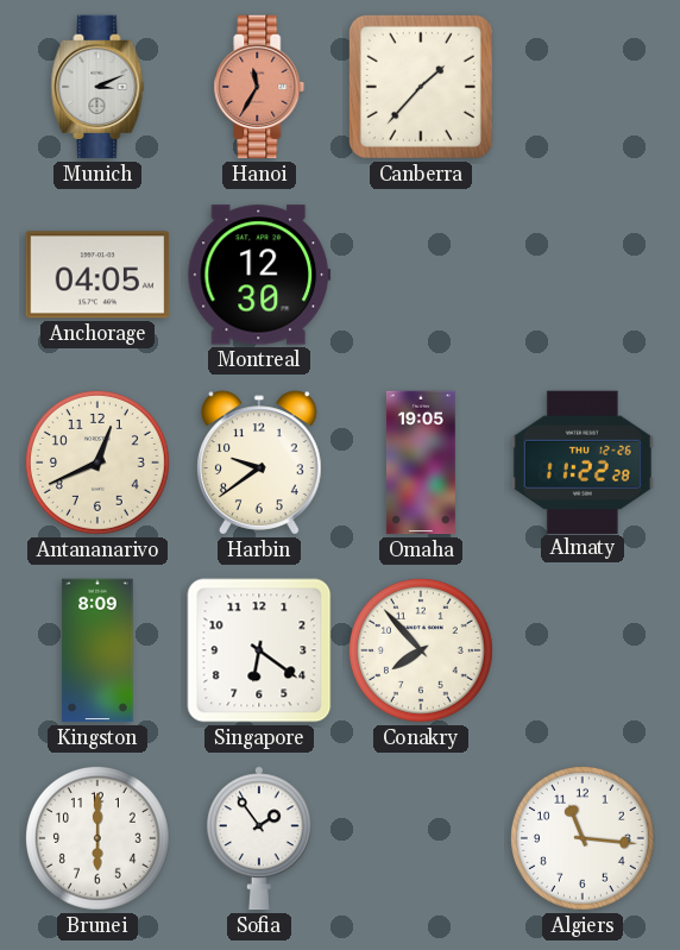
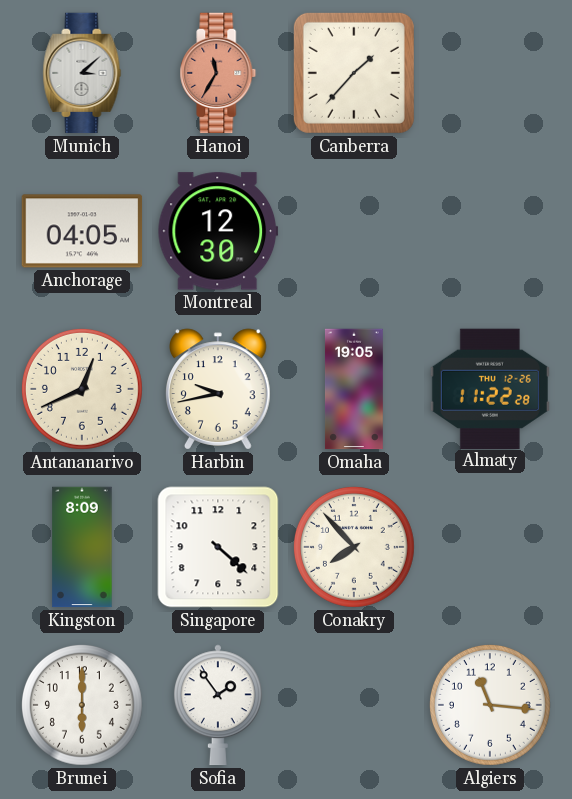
Munich: 3:11 -> 3:08 (82, 73)
Harbin: 9:39 -> 9:43 (219, 389)
Singapore: 6:21 -> 4:22 (218, 547)
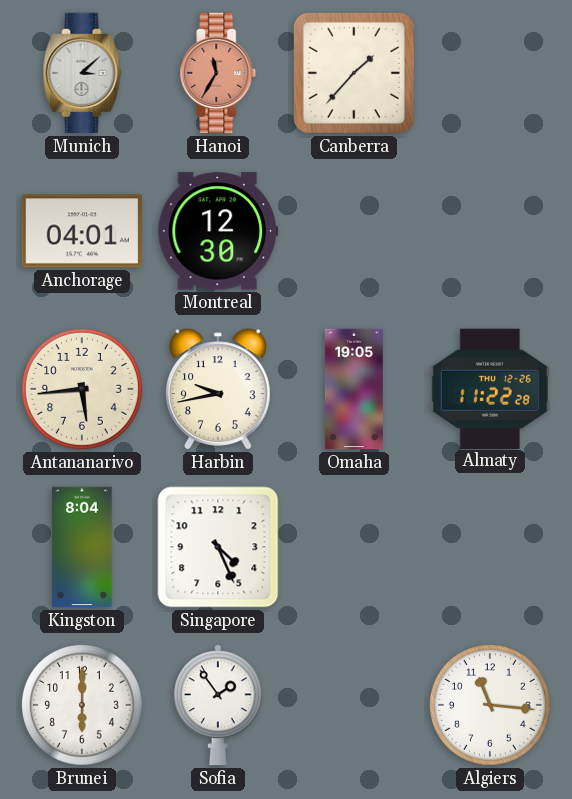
Anchorage: 04:05 -> 04:01 (82, 231)
Antananarivo: 12:41 -> 5:44 (82, 389)
Kingston: 8:09 -> 8:04 (82, 547)
Singapore: 4:22 -> 4:26 (218, 547)
Conakry: 7:53 -> none (354, 547)
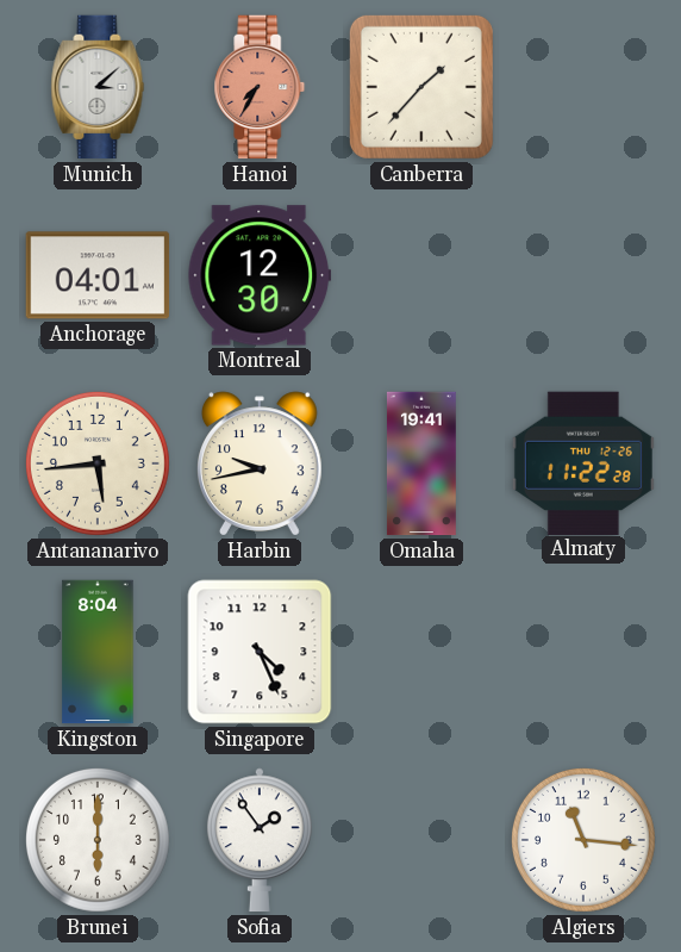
Hanoi: 11:35 -> 7:35 (260, 87)
Omaha: 19:05 -> 19:41 (421, 463)
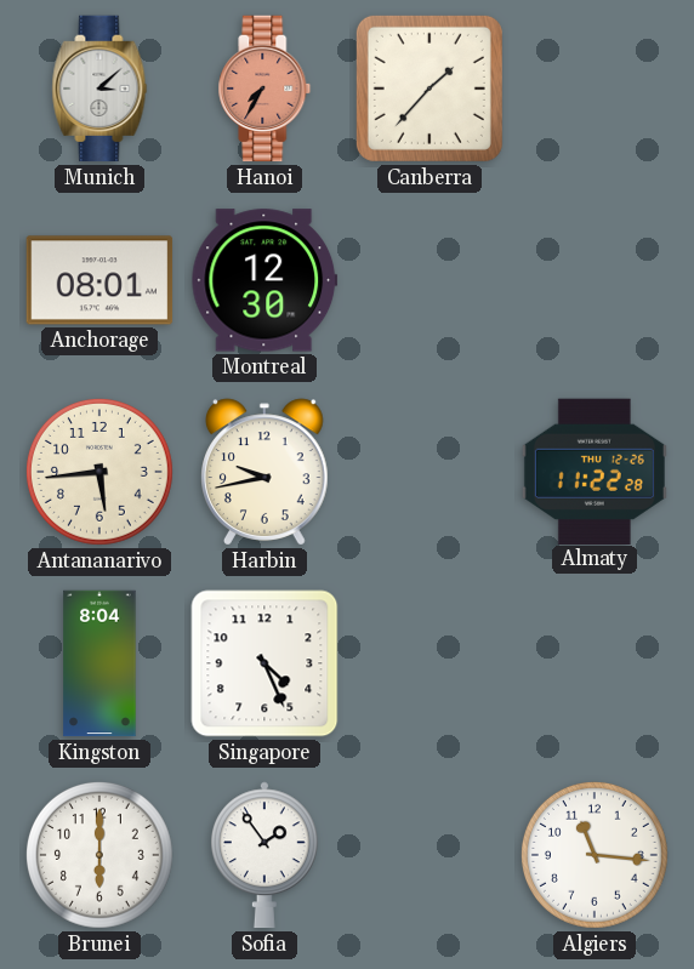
Anchorage: 04:01 -> 08:01 (99, 280)
Omaha: 19:41 -> none (421, 463)
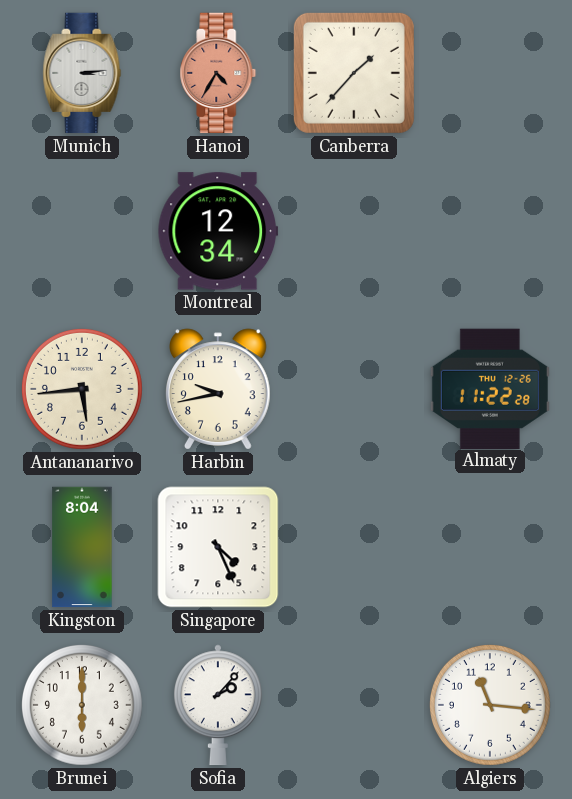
Munich: 3:08 -> 3:14 (82, 73)
Hanoi: 7:35 -> 4:35 (218, 73)
Anchorage: 08:01 -> none (99, 280)
Montreal: 12:30 -> 12:34 (218, 231)
Sofia: 1:54 -> 2:07 (218, 705)
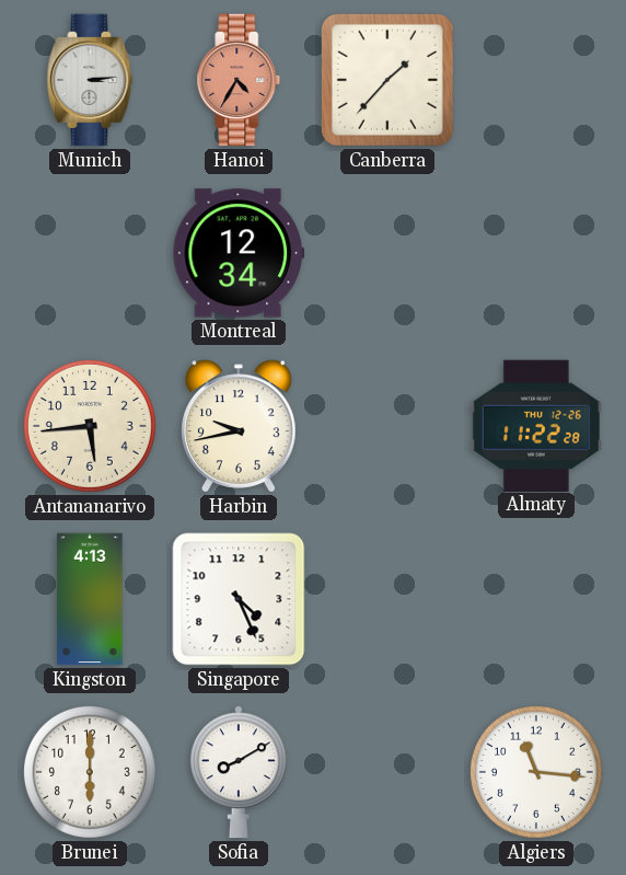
Kingston: 8:04 -> 4:13 (90, 599)
Sofia: 2:07 -> 8:10 (239, 772)
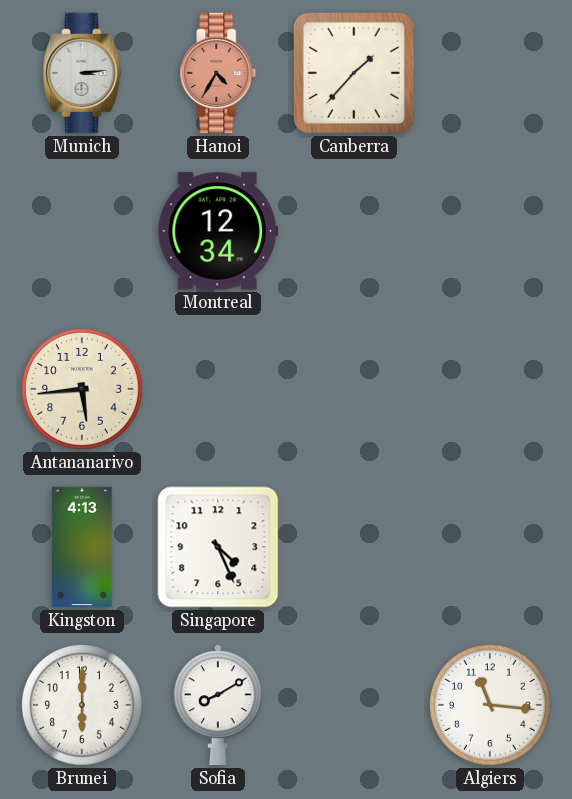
Harbin: 9:43 -> none (240, 426)
Almaty: 11:22 -> none (536, 425)
